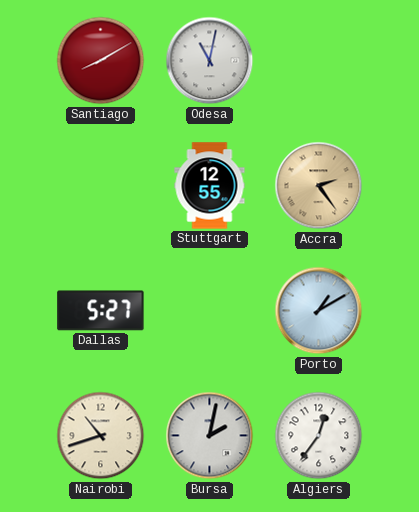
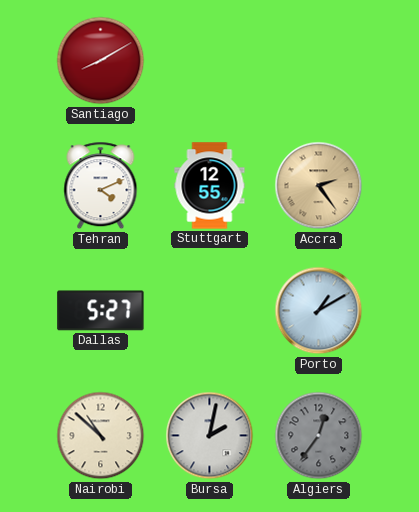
Odesa: 11:02 -> none (210, 61)
Tehran: none -> 4:11 (101, 186)
Nairobi: 10:42 -> 10:52 (101, 436)
Algiers dial: white -> grey (319, 436)
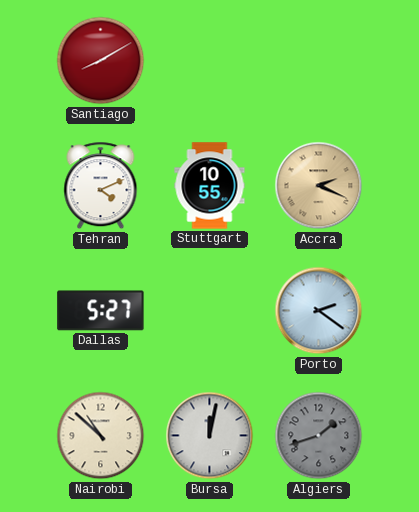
Stuttgart: 12:55 -> 10:55 (210, 186)
Accra: 2:24 -> 2:19 (319, 186)
Porto: 1:10 -> 2:21 (319, 311)
Bursa: 2:02 -> 12:02 (210, 436)
Algiers: 12:36 -> 1:42 (319, 436)
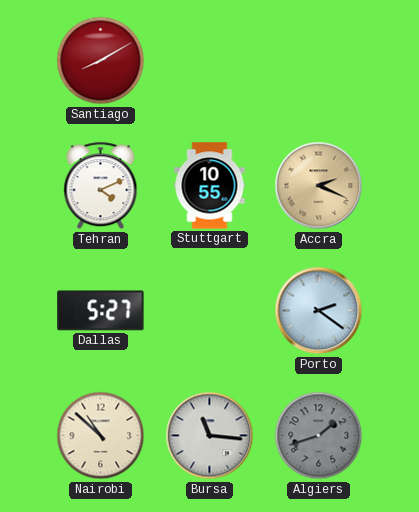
Bursa: 12:02 -> 11:16 (210, 436)
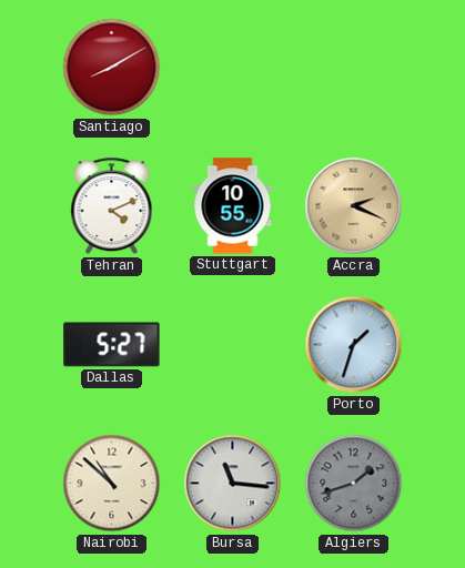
Porto: 2:21 -> 1:33 (354, 345)
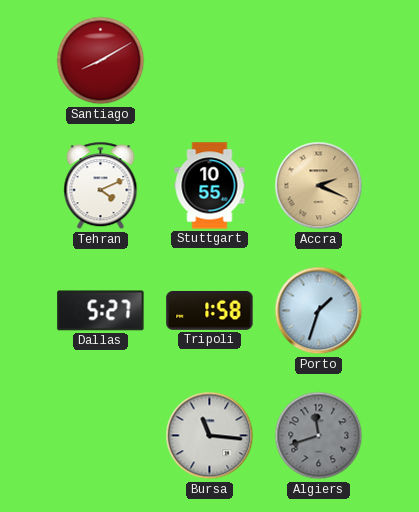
Tripoli: none -> 1:58 (210, 311)
Nairobi: 10:52 -> none (112, 484)
Algiers: 1:42 -> 11:42 (319, 436)
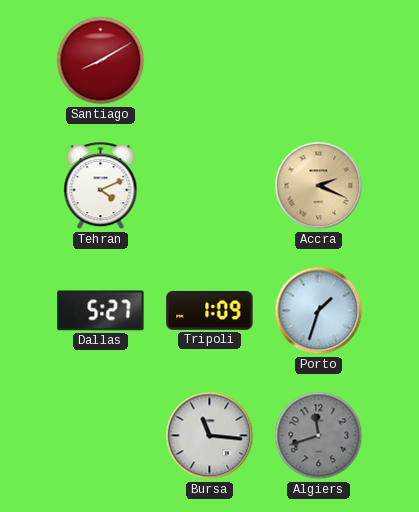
Stuttgart: 10:55 -> none (210, 186)
Tripoli: 1:58 -> 1:09 (210, 311)
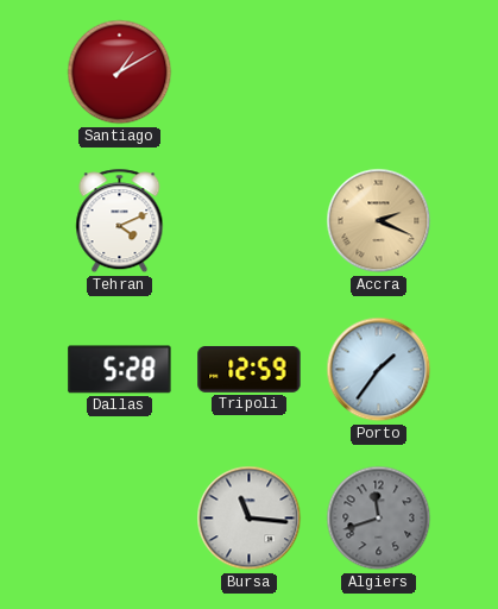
Santiago: 8:10 -> 1:10 (120, 73)
Dallas: 5:27 -> 5:28 (120, 370)
Tripoli: 1:09 -> 12:59 (250, 370)
Porto: 1:33 -> 1:36 (379, 370)
